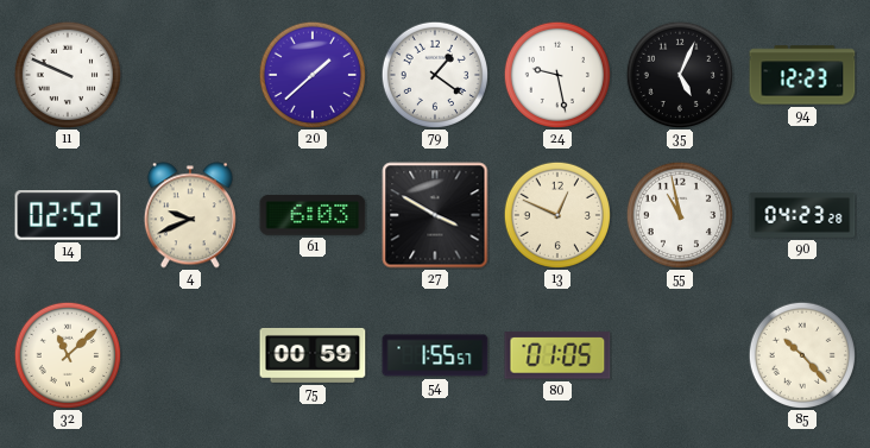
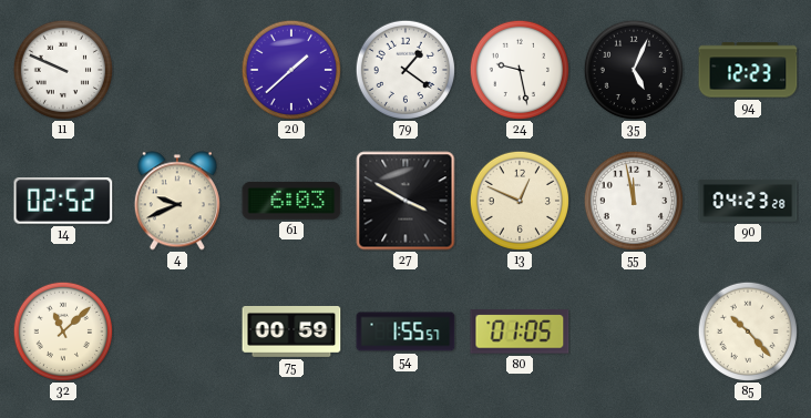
55: 10:58 -> 11:58 (633, 200)
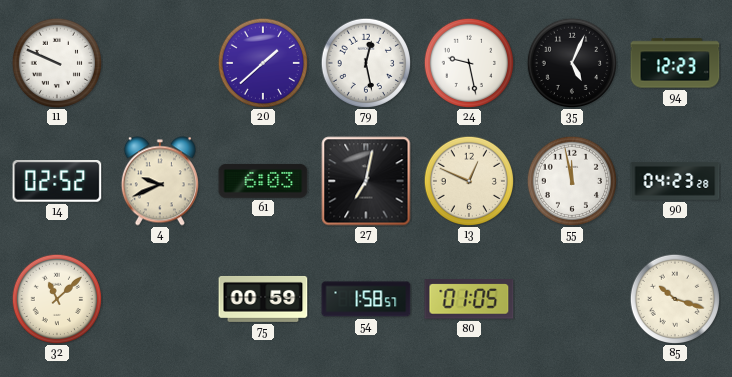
79: 1:21 -> 12:28 (365, 62)
27: 3:50 -> 7:02 (366, 181)
54: 1:55 -> 1:58 (366, 299)
85: 10:23 -> 10:18 (674, 298)
